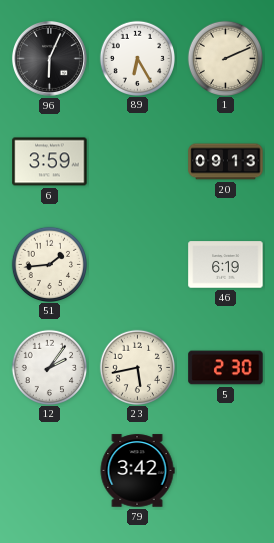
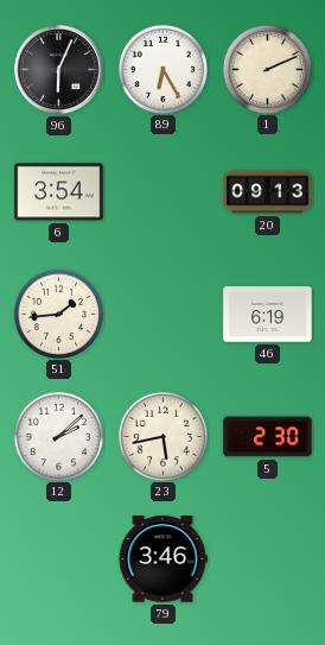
6: 3:59 -> 3:54 (59, 192)
12: 2:06 -> 2:08 (58, 436)
79: 3:42 -> 3:46 (162, 559)
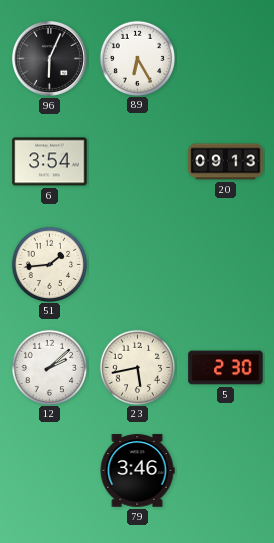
1: 2:11 -> none (267, 69)
46: 6:19 -> none (268, 315)
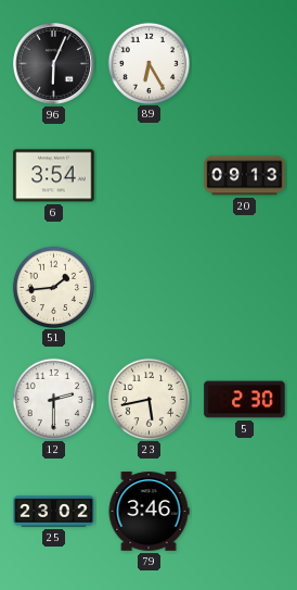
12: 2:08 -> 2:30 (53, 399)
25: none -> 23:02 (54, 512)
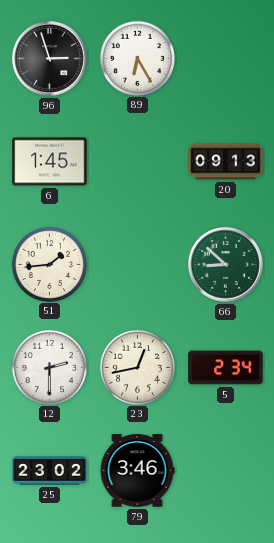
96: 6:04 -> 2:57 (50, 59)
6: 3:54 -> 1:45 (50, 162)
66: none -> 8:52 (226, 265)
23: 5:43 -> 12:43 (137, 367)
5: 2:30 -> 2:34 (226, 368)
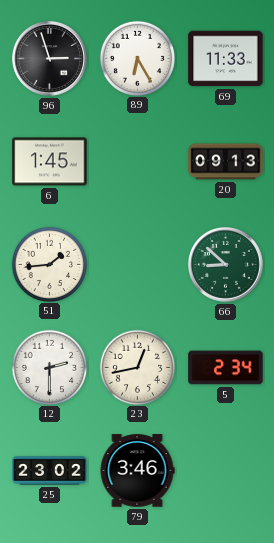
69: none -> 11:33 (226, 59)
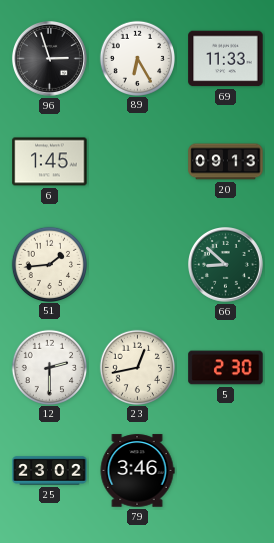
5: 2:34 -> 2:30 (226, 368)
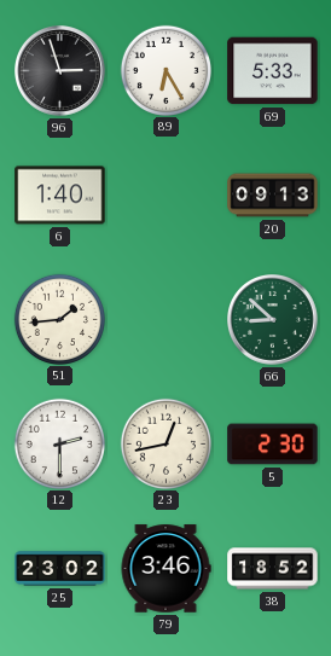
69: 11:33 -> 5:33 (273, 71)
6: 1:45 -> 1:40 (60, 196)
38: none -> 18:52 (273, 569)
